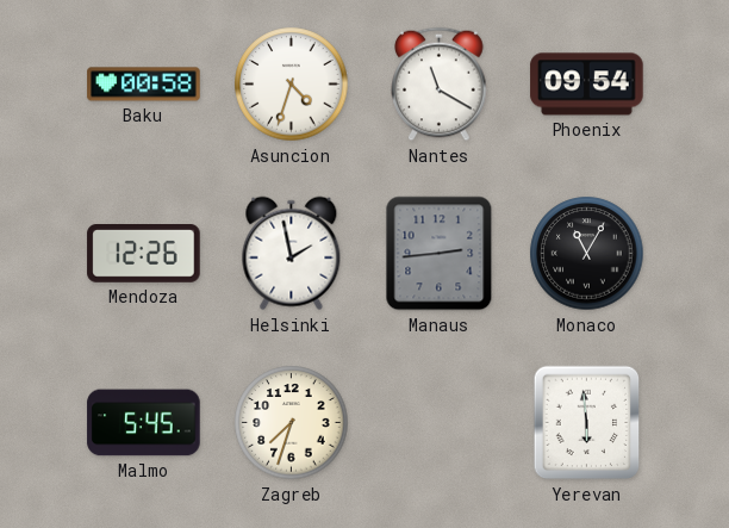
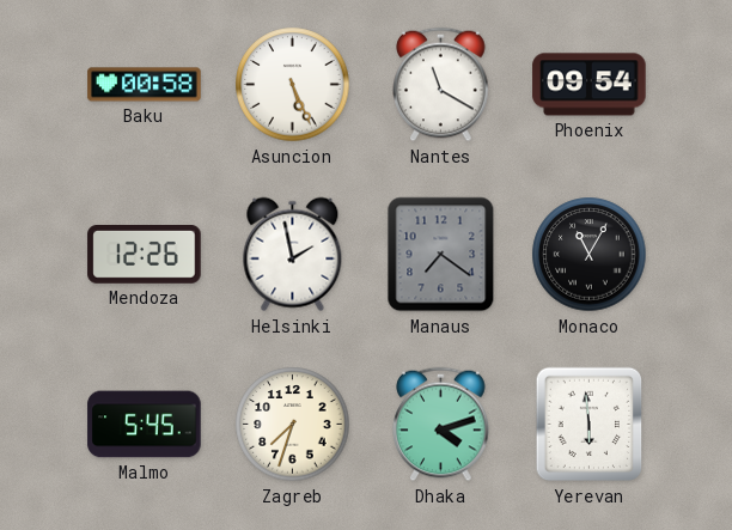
Asuncion: 4:33 -> 5:26 (293, 85)
Manaus: 2:44 -> 7:21 (441, 255)
Dhaka: none -> 4:12 (441, 425)
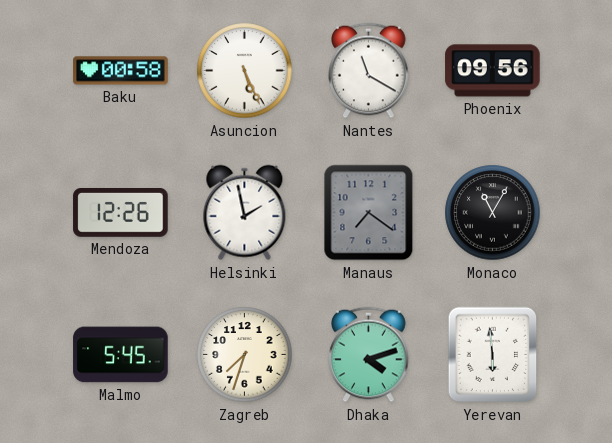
Phoenix: 09:54 -> 09:56 (493, 71)
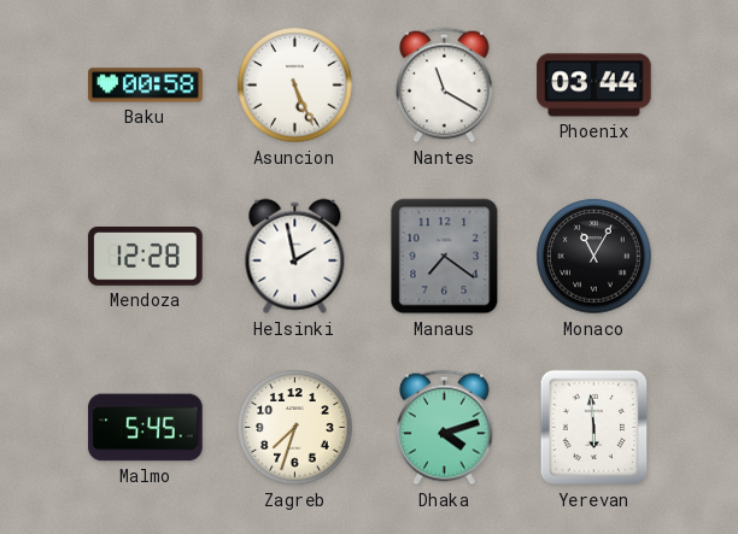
Phoenix: 09:56 -> 03:44 (594, 86)
Mendoza: 12:26 -> 12:28 (146, 257)
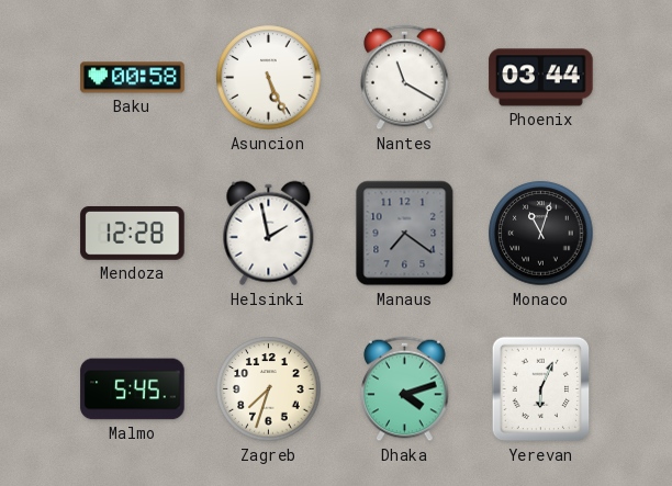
Monaco: 11:05 -> 11:03 (541, 234)
Yerevan: 5:59 -> 6:04 (541, 389)
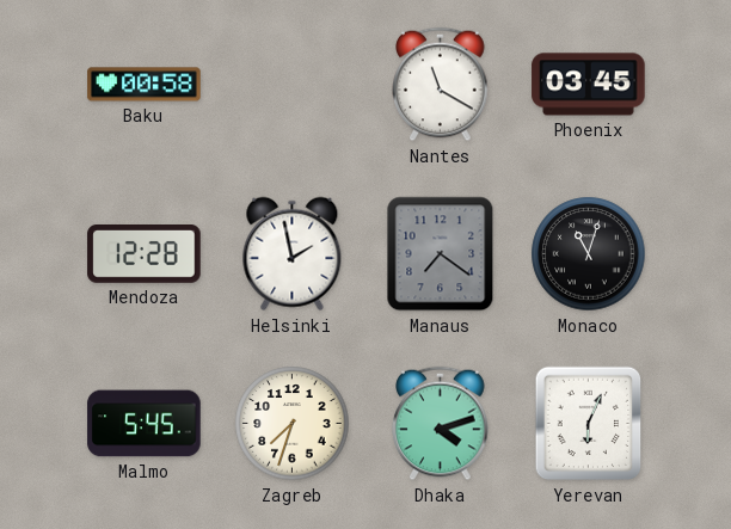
Asuncion: 5:26 -> none (269, 78)
Phoenix: 03:44 -> 03:45 (589, 85)
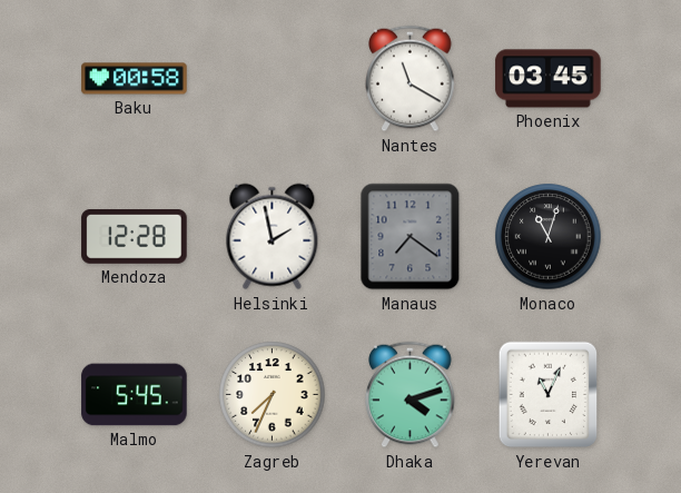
Zagreb: 7:33 -> 7:34 (273, 395)
Yerevan: 6:04 -> 11:04 (549, 395)
